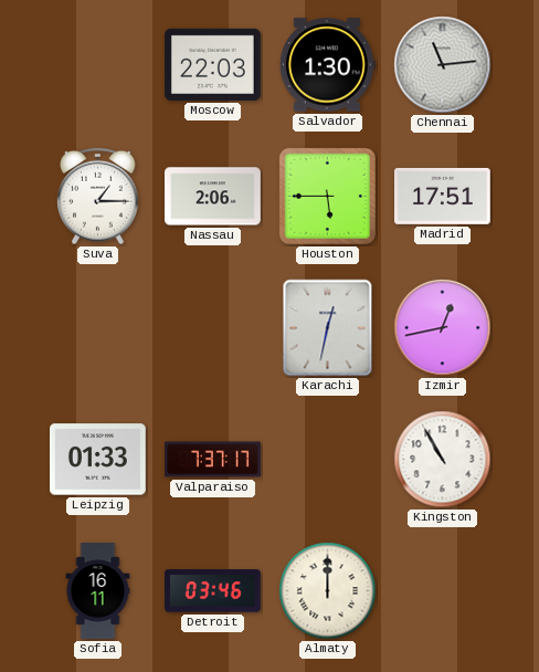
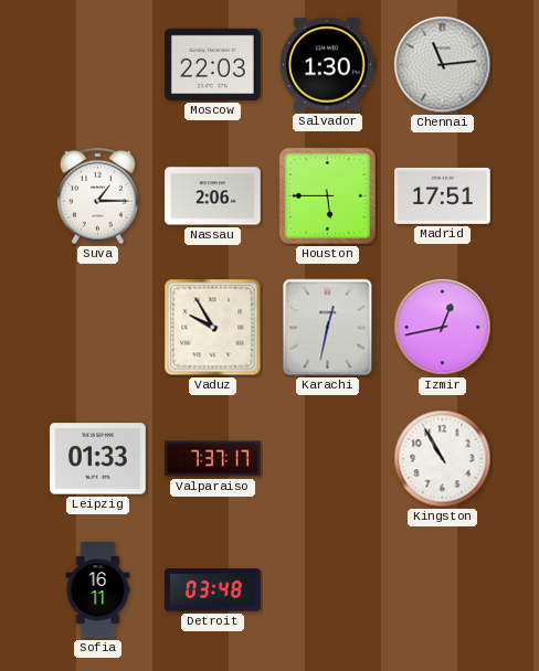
Vaduz: none -> 9:55 (213, 328)
Detroit: 03:46 -> 03:48 (212, 590)
Almaty: 12:00 -> none (328, 591)
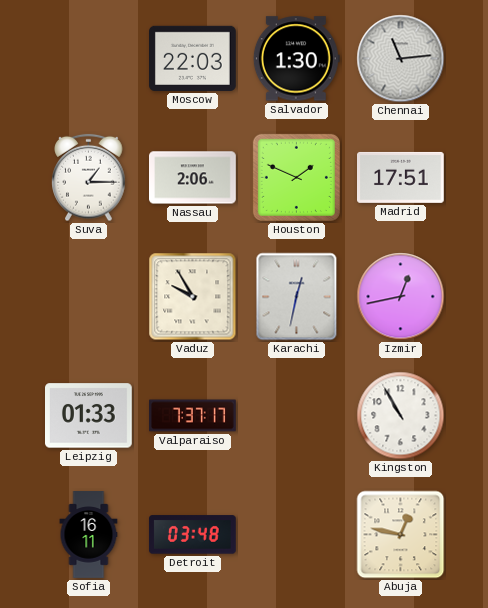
Houston: 5:45 -> 1:49 (296, 177)
Abuja: none -> 12:47 (401, 535)
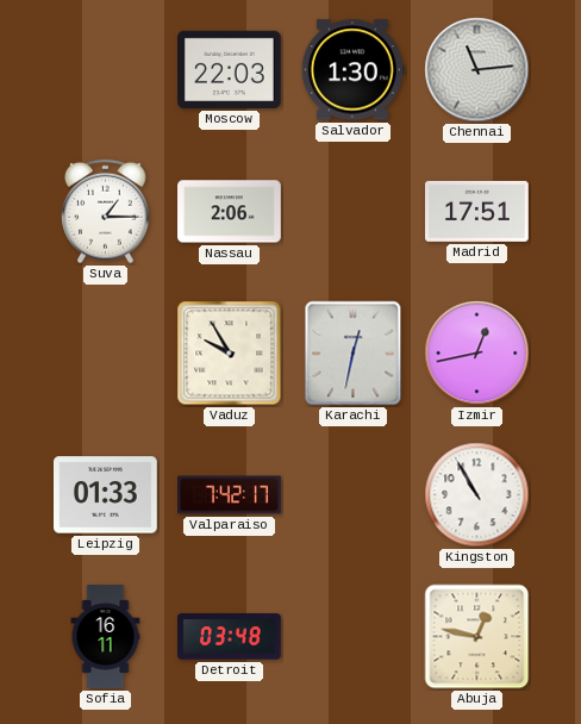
Houston: 1:49 -> none (296, 177)
Valparaiso: 7:37 -> 7:42 (230, 495)
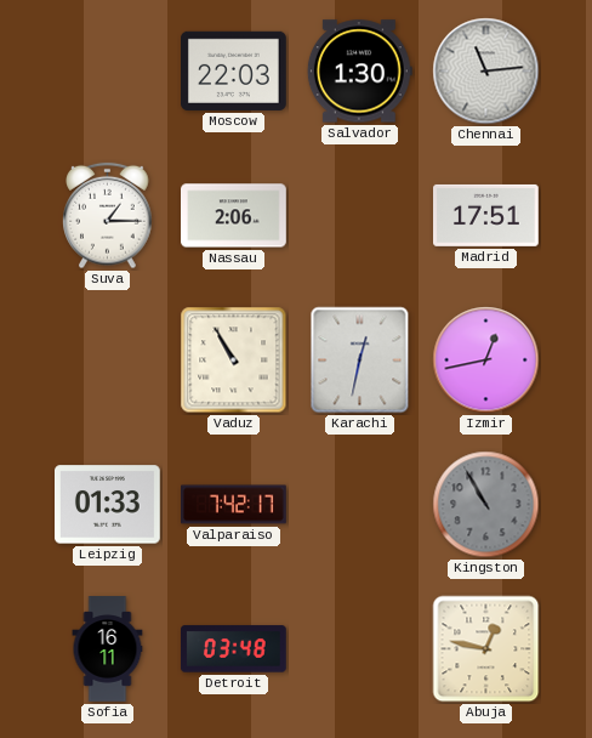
Vaduz: 9:55 -> 10:55 (234, 361)
Kingston dial: white -> grey (486, 505)
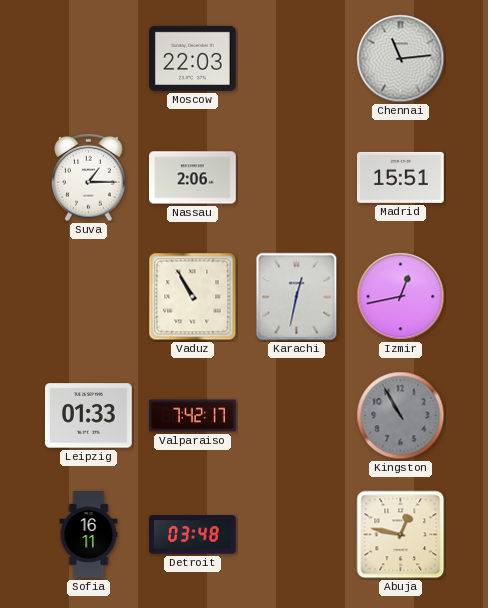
Salvador: 1:30 -> none (359, 72)
Madrid: 17:51 -> 15:51 (401, 177)
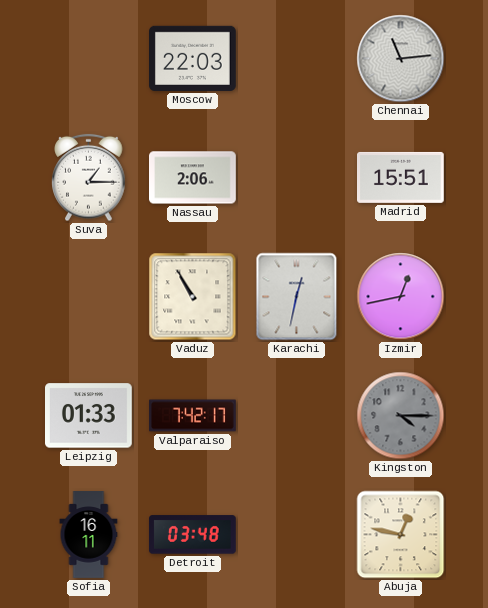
Kingston: 10:55 -> 4:15 (401, 416)
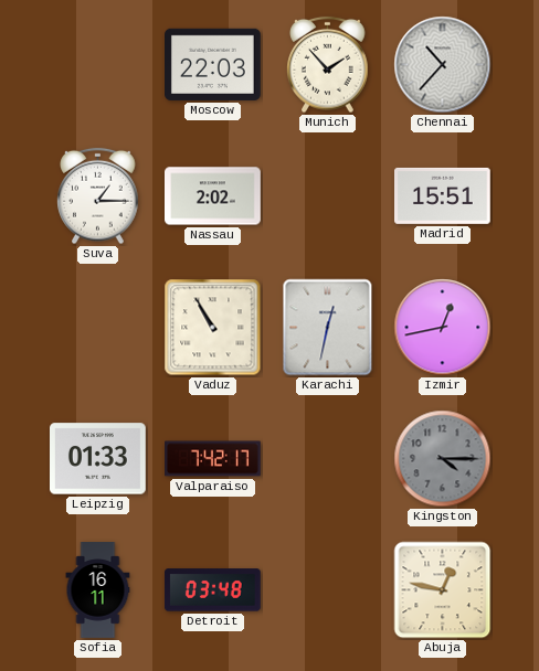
Munich: none -> 1:53 (328, 65)
Chennai: 11:14 -> 10:37 (443, 65)
Nassau: 2:06 -> 2:02 (213, 196)
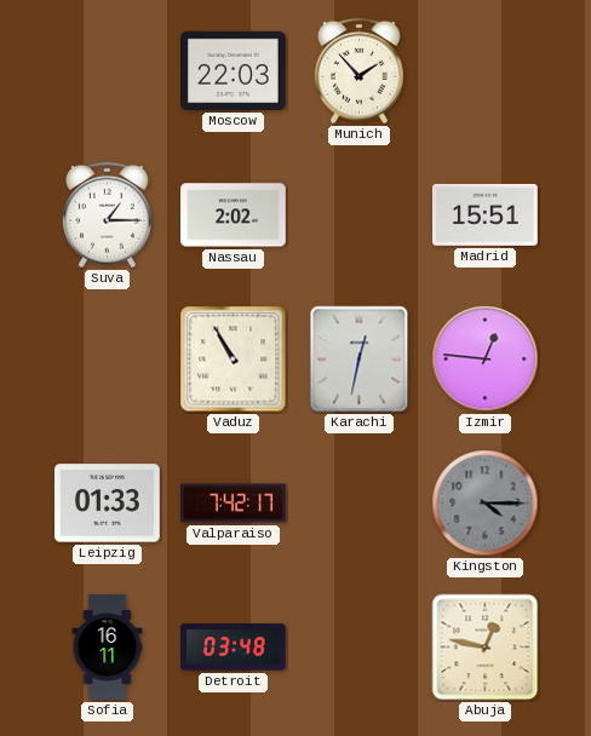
Chennai: 10:37 -> none (443, 65)
Izmir: 12:43 -> 12:46 (486, 360)
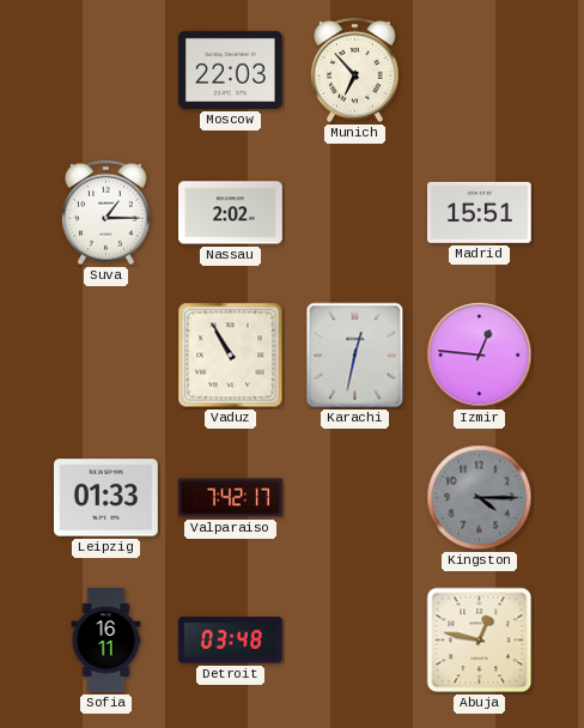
Munich: 1:53 -> 6:53 (355, 71)
